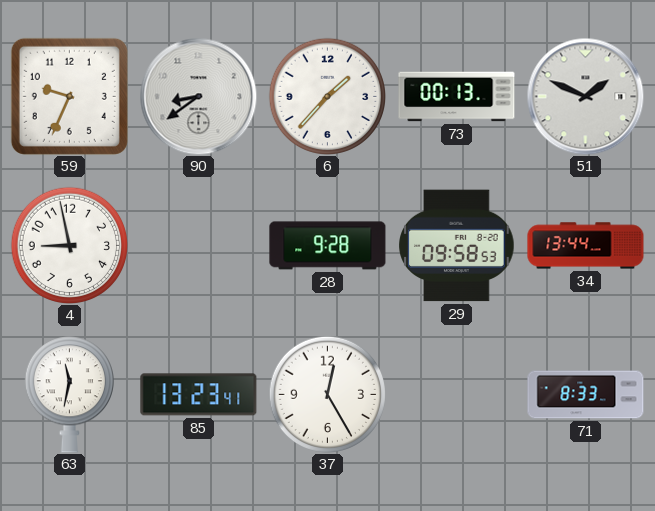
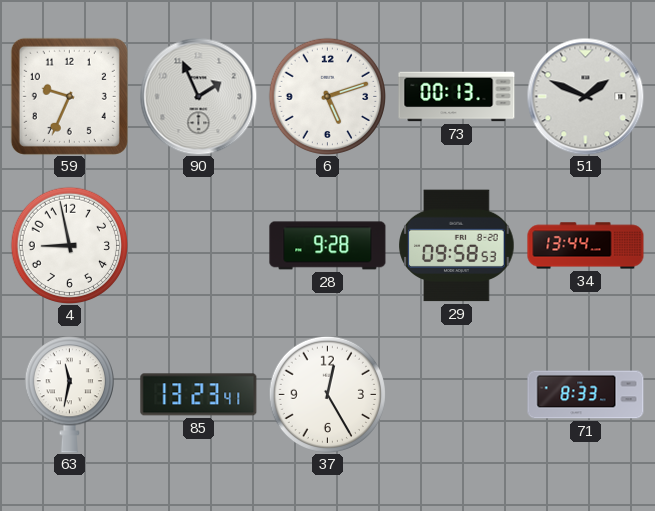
90: 8:39 -> 1:56 (198, 96)
6: 1:37 -> 5:12 (327, 96)
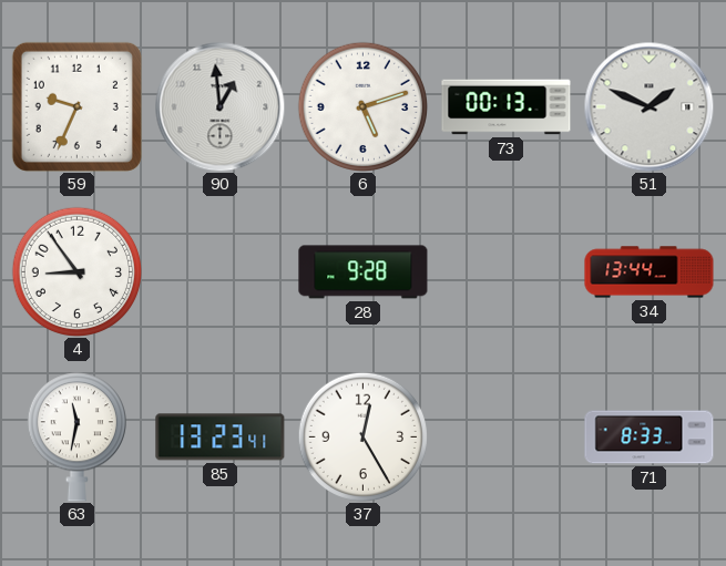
90: 1:56 -> 12:59 (219, 106)
4: 8:58 -> 8:54 (76, 271)
29: 09:58 -> none (457, 246)
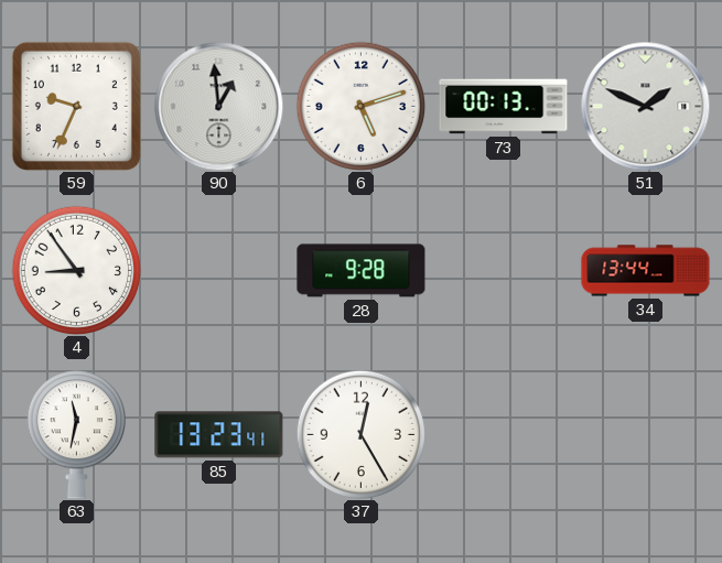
71: 8:33 -> none (650, 438)
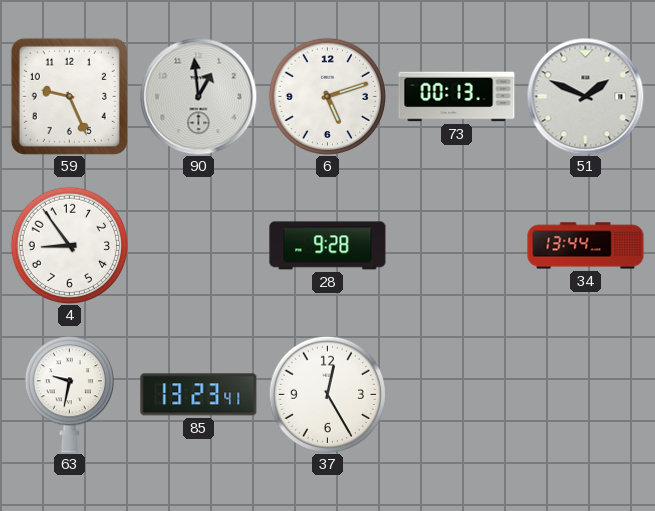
59: 9:34 -> 9:26 (69, 96)
63: 11:32 -> 9:32 (69, 395)
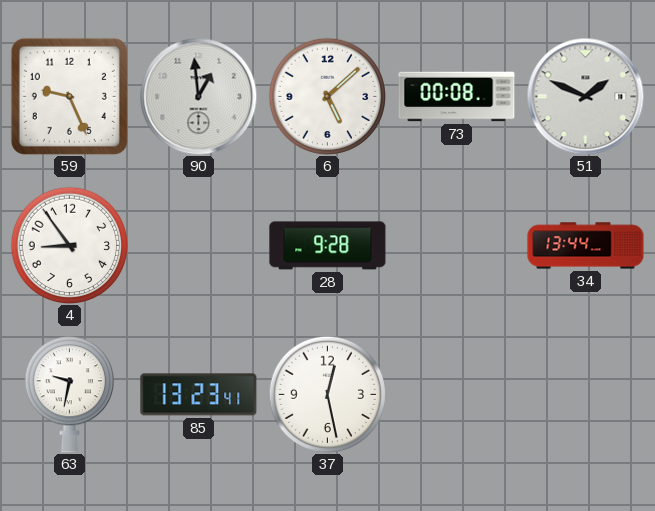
6: 5:12 -> 5:08 (327, 96)
73: 00:13 -> 00:08 (457, 97)
37: 12:25 -> 12:28 (327, 394)
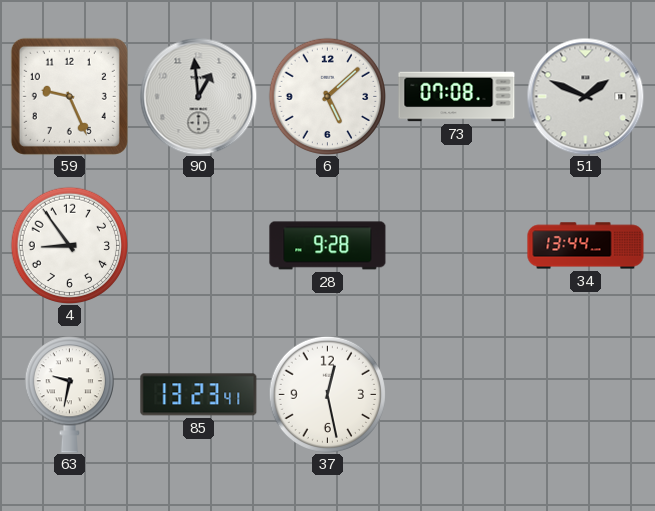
73: 00:08 -> 07:08 (457, 97)
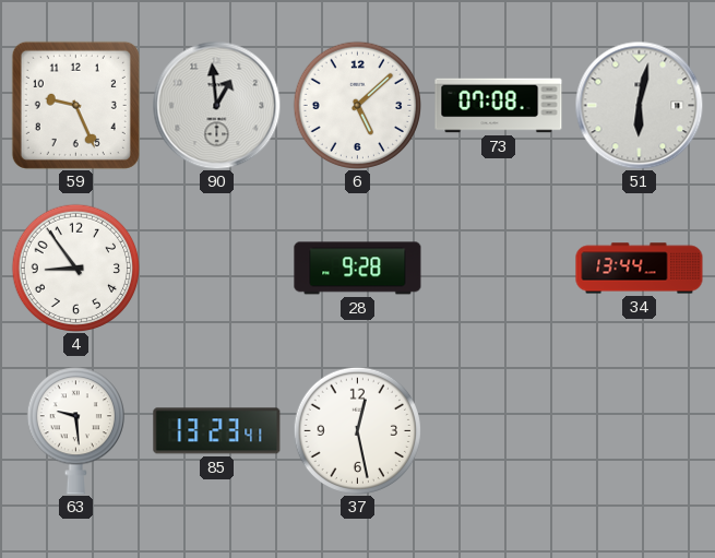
51: 1:49 -> 6:02 (639, 105)
63: 9:32 -> 9:29 (75, 431)
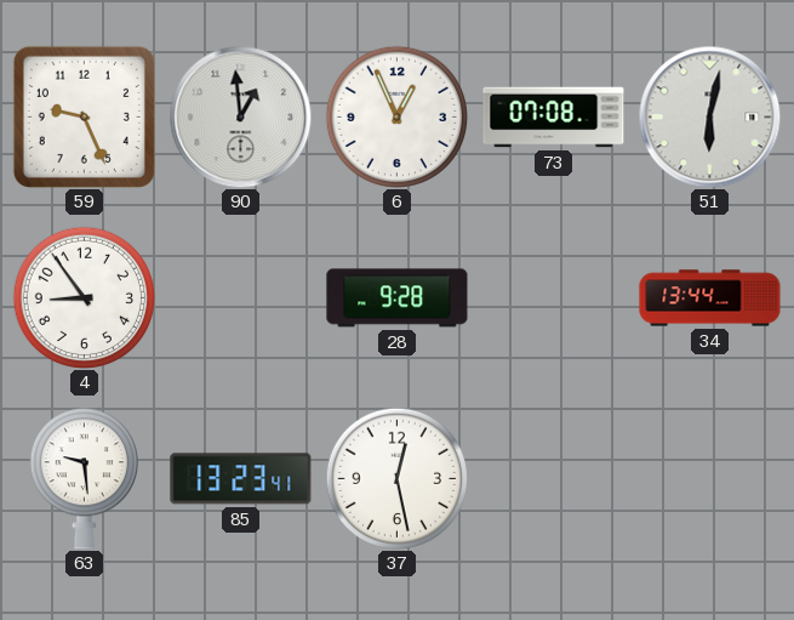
6: 5:08 -> 12:56 (396, 116)
